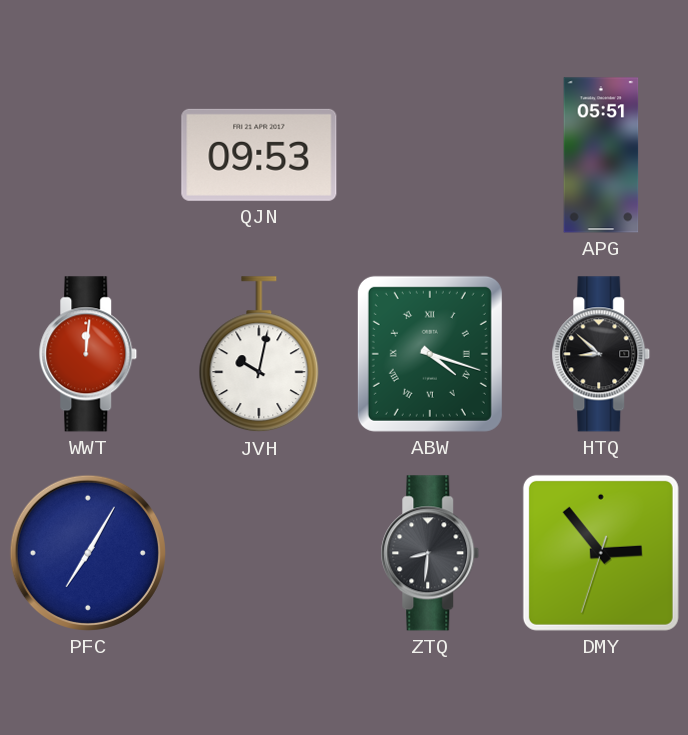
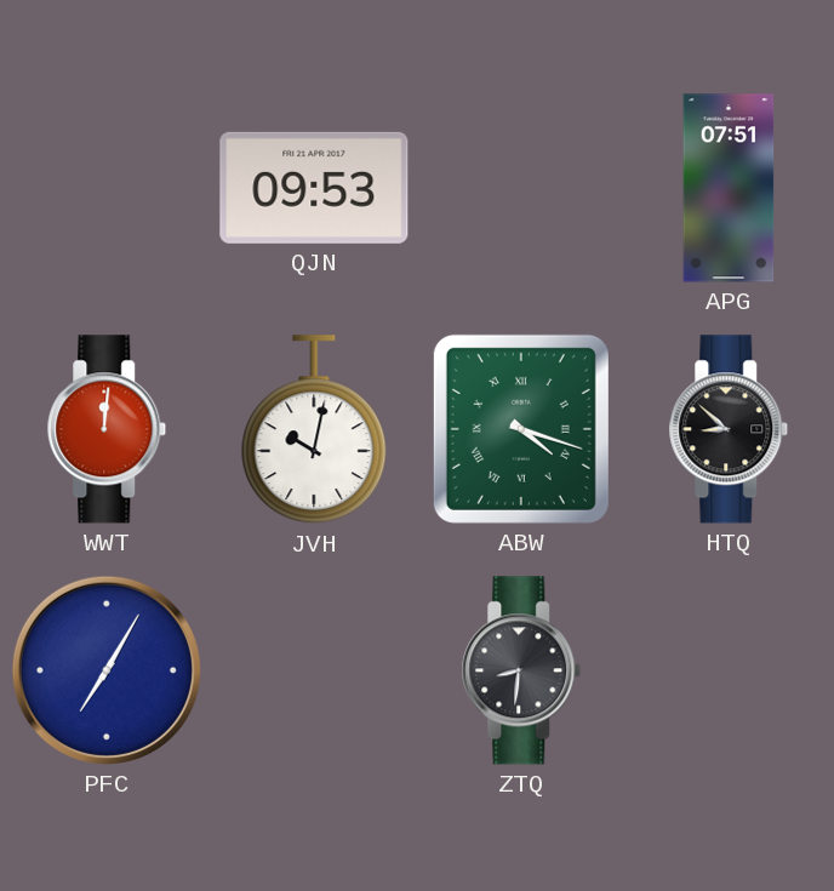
APG: 05:51 -> 07:51 (729, 188)
DMY: 2:53 -> none (601, 553)
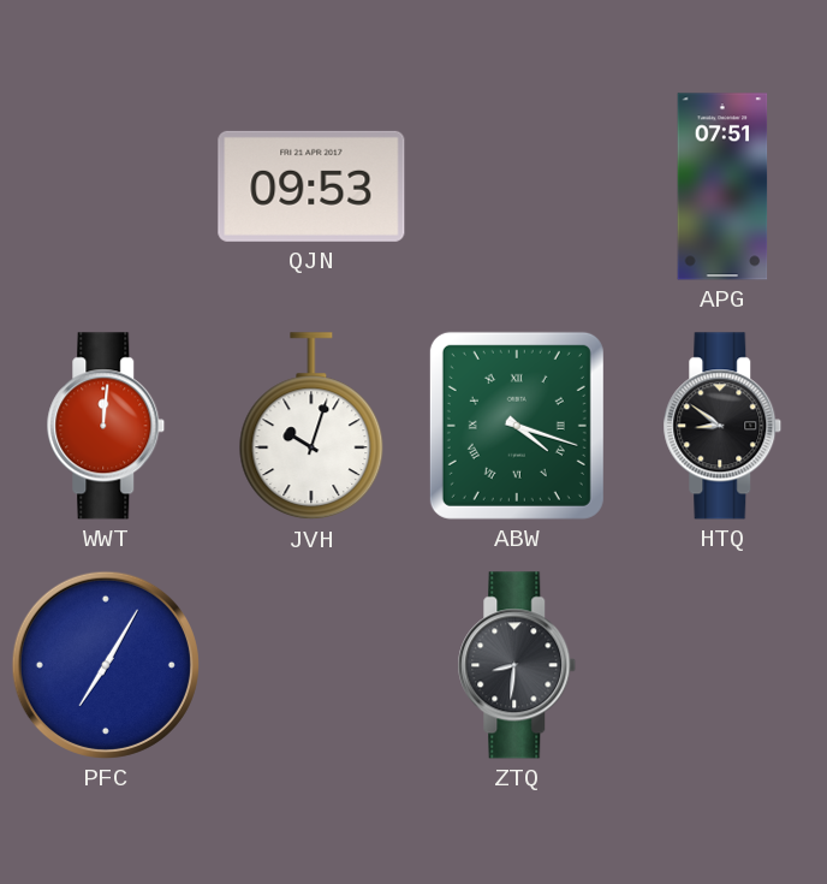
JVH: 10:02 -> 10:03 (311, 427)
HTQ: 8:52 -> 8:51 (722, 426)
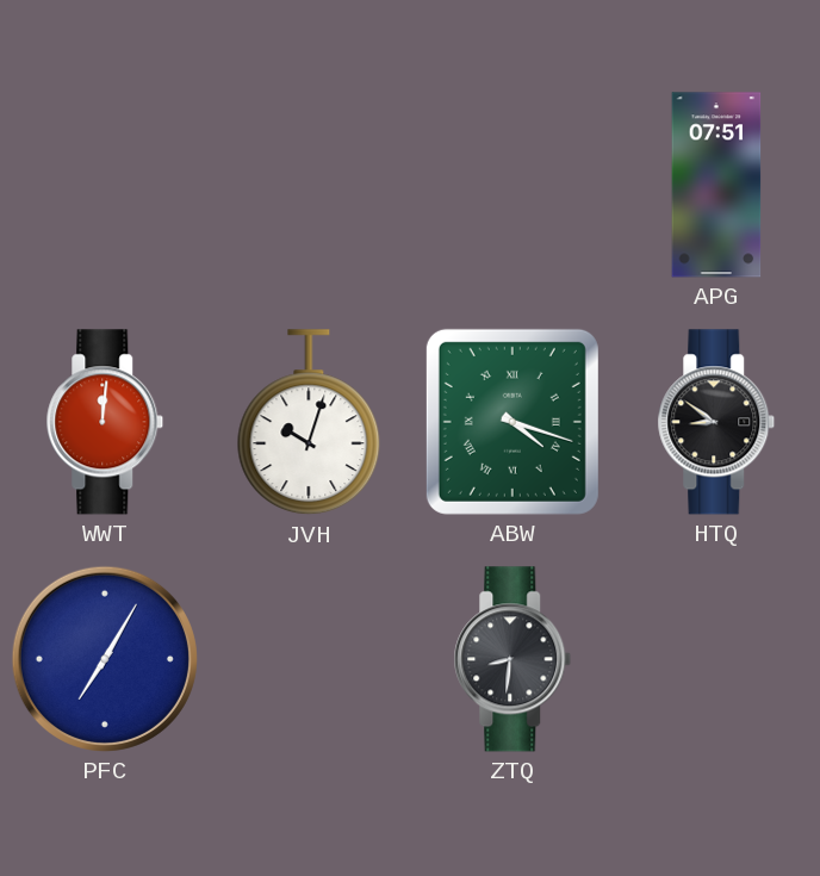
QJN: 09:53 -> none (311, 186)
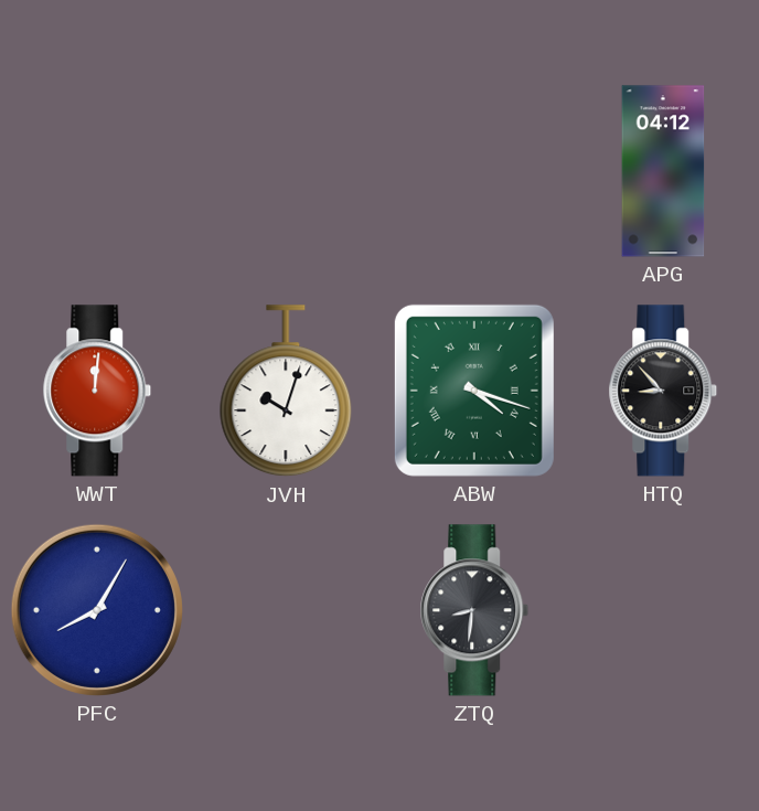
APG: 07:51 -> 04:12 (663, 171)
HTQ: 8:51 -> 8:53 (663, 391)
PFC: 7:05 -> 8:05 (97, 610)
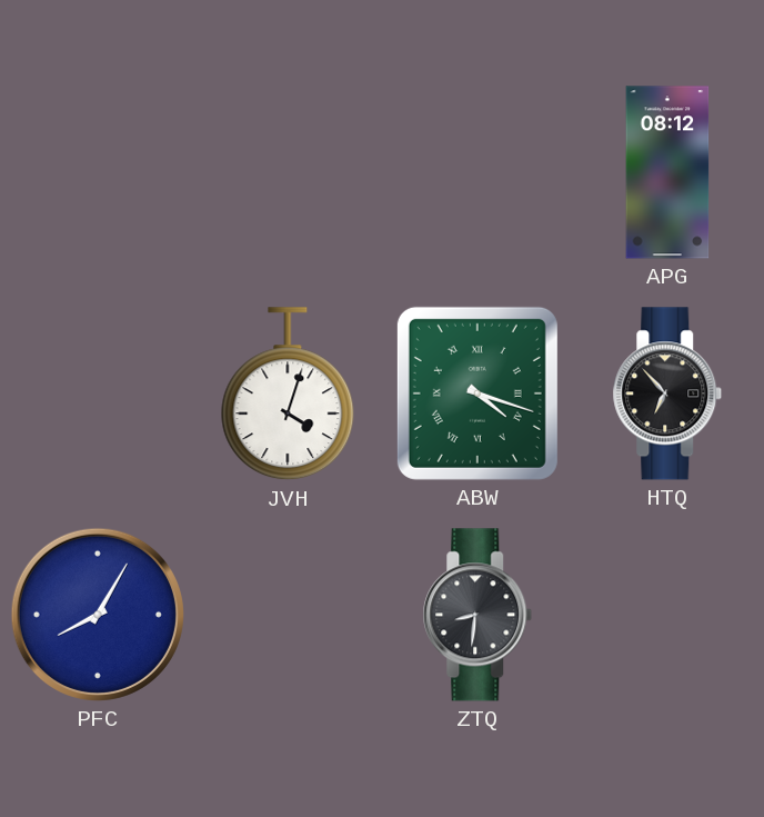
APG: 04:12 -> 08:12 (667, 172)
WWT: 12:01 -> none (97, 391)
JVH: 10:03 -> 4:03 (288, 395)
HTQ: 8:53 -> 6:53 (667, 393)
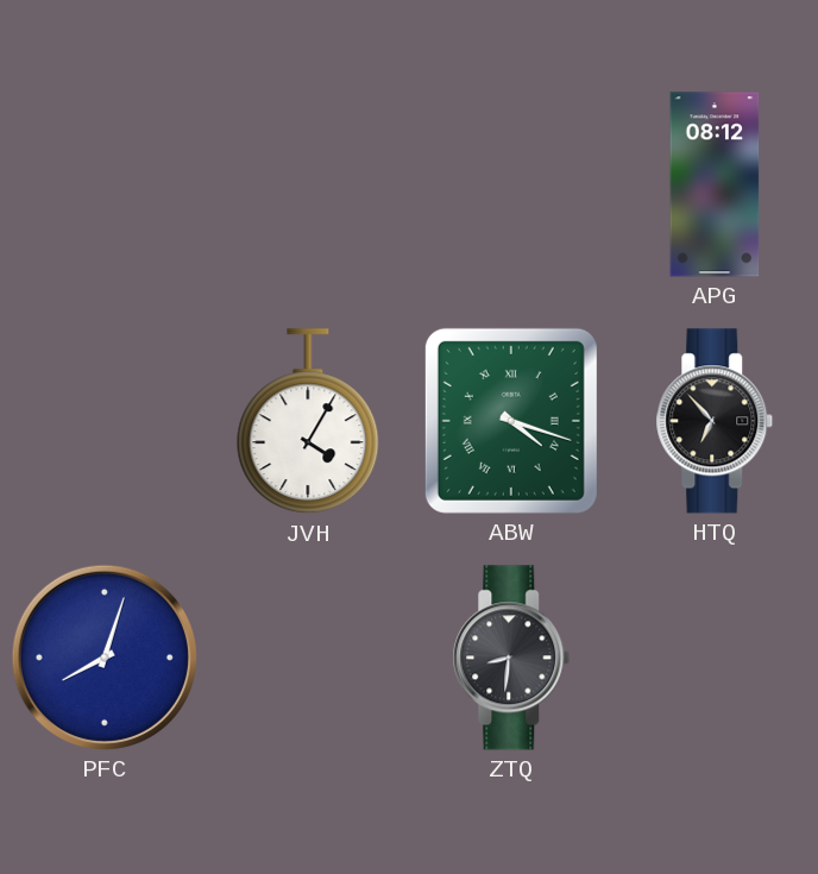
JVH: 4:03 -> 4:05 (308, 422)
PFC: 8:05 -> 8:03 (105, 658)
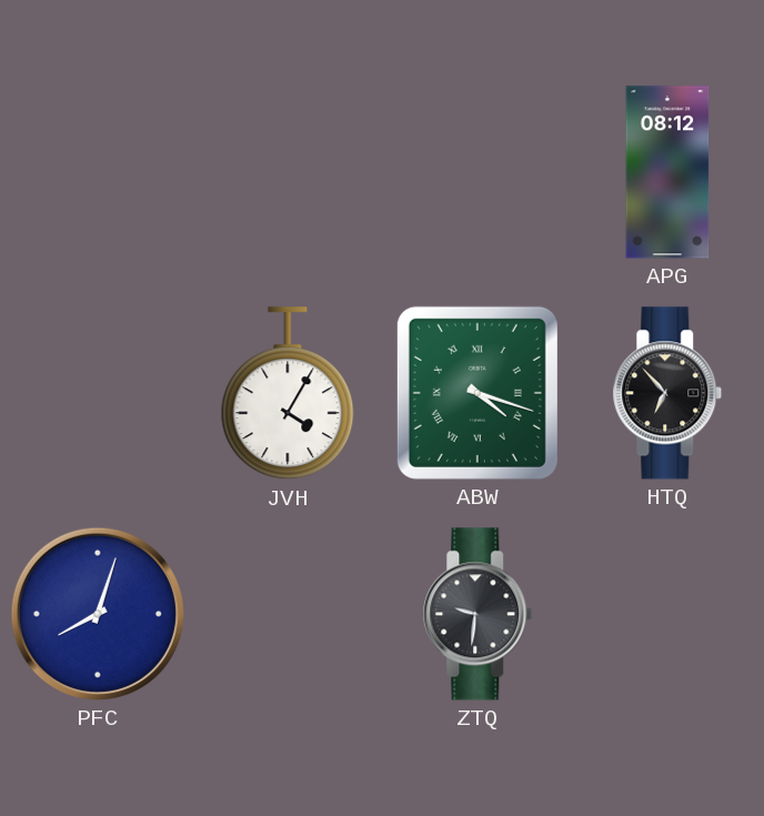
ZTQ: 8:31 -> 9:31 (477, 614)
